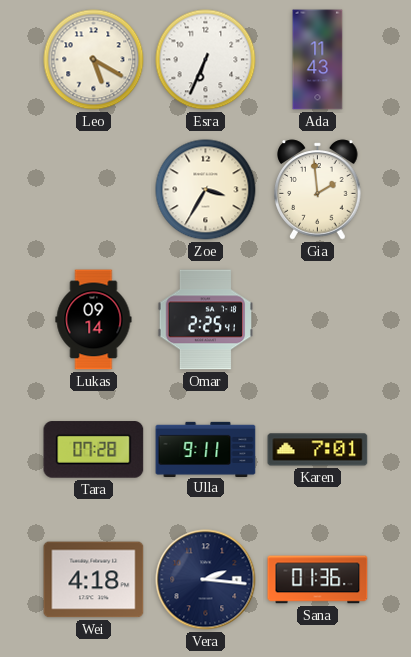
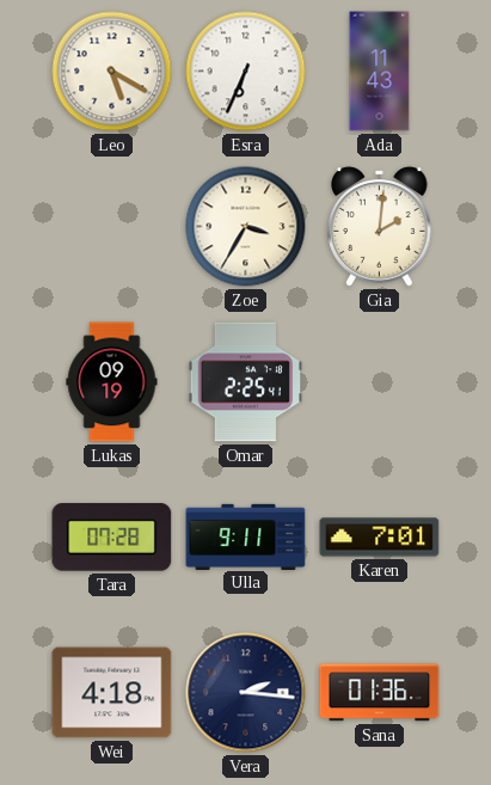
Gia: 1:59 -> 2:01 (380, 227)
Lukas: 09:14 -> 09:19 (112, 382)
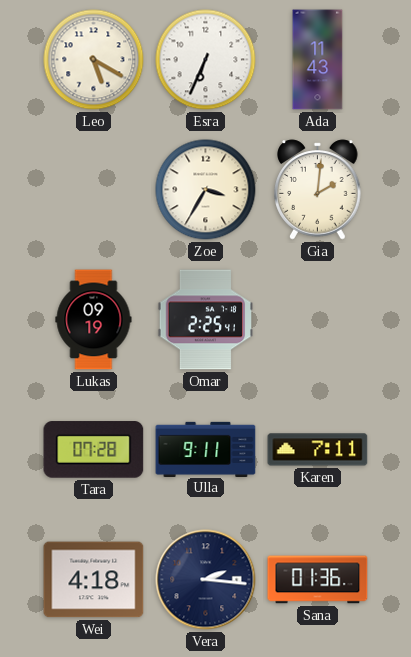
Karen: 7:01 -> 7:11 (318, 450)
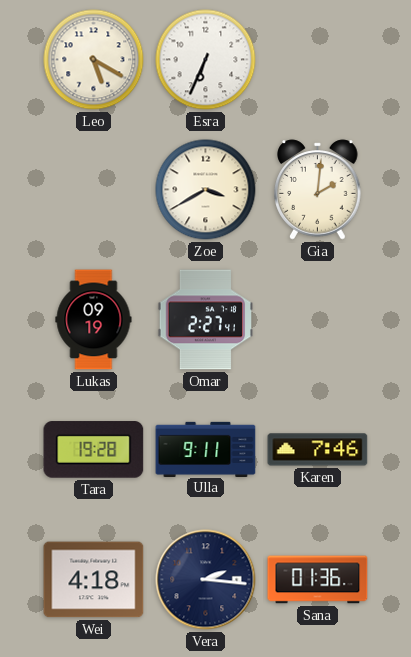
Ada: 11:43 -> none (318, 60)
Zoe: 3:35 -> 3:40 (206, 190)
Omar: 2:25 -> 2:27 (205, 320)
Tara: 07:28 -> 19:28 (94, 450)
Karen: 7:11 -> 7:46 (318, 450)
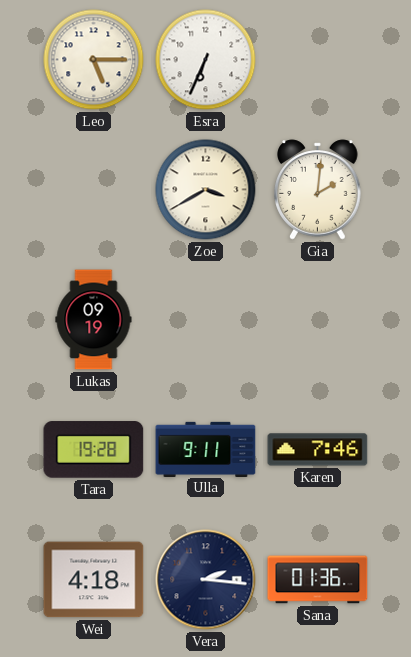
Leo: 5:20 -> 5:15 (94, 60)
Omar: 2:27 -> none (205, 320)
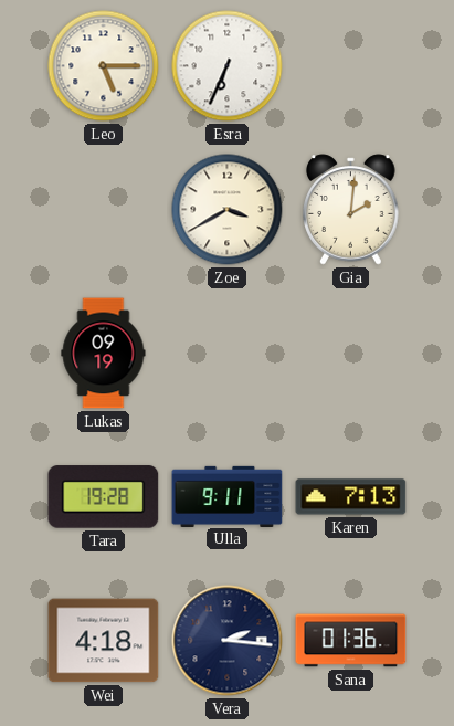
Karen: 7:46 -> 7:13 (351, 497)
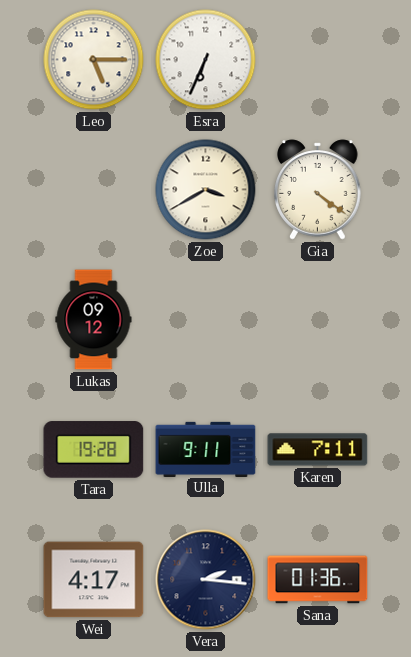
Gia: 2:01 -> 4:21 (318, 190)
Lukas: 09:19 -> 09:12 (94, 320)
Karen: 7:13 -> 7:11 (318, 450)
Wei: 4:18 -> 4:17 (94, 580)
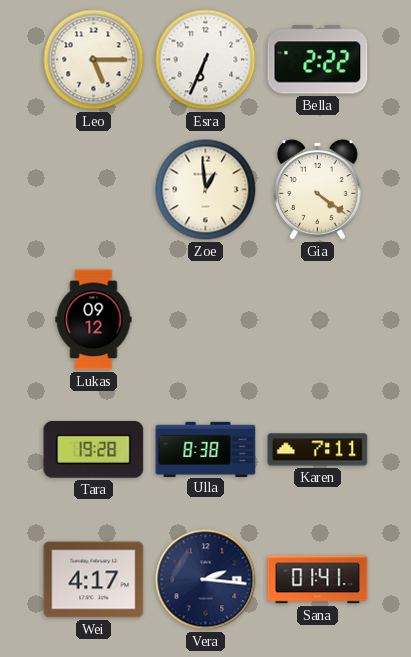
Bella: none -> 2:22 (318, 60)
Zoe: 3:40 -> 12:59 (206, 190)
Ulla: 9:11 -> 8:38 (206, 449)
Sana: 01:36 -> 01:41 (318, 580)
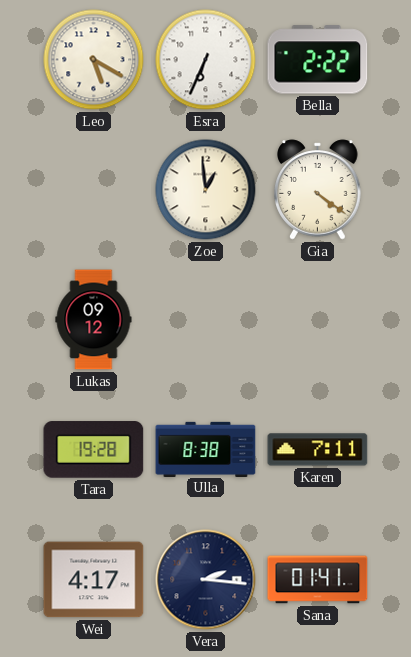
Leo: 5:15 -> 5:20 (94, 60)
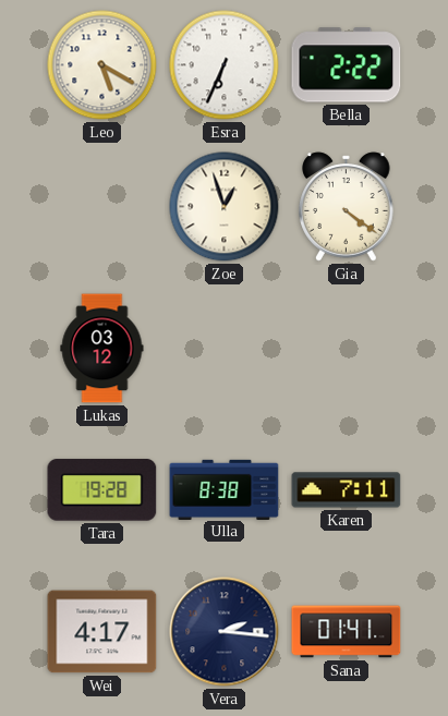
Zoe: 12:59 -> 12:57 (225, 207)
Lukas: 09:12 -> 03:12 (102, 349)
